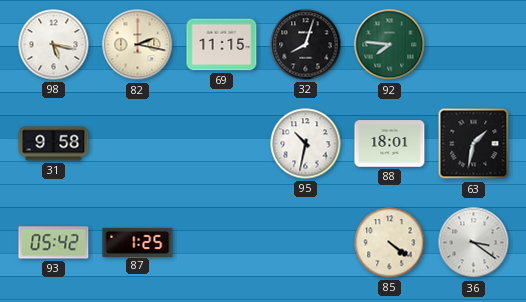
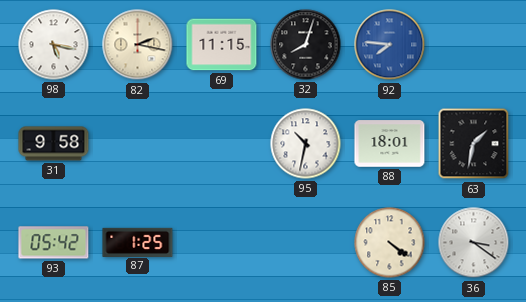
92 dial: green -> blue (390, 45)
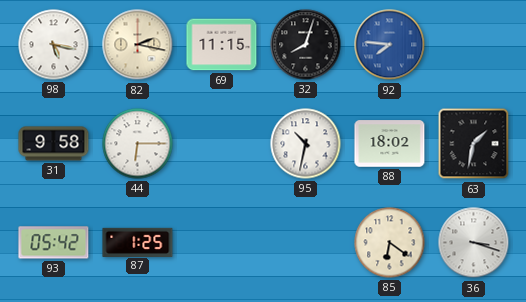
44: none -> 6:15 (138, 144)
88: 18:01 -> 18:02 (390, 144)
85: 4:21 -> 6:21 (390, 243)
36: 3:21 -> 3:18 (474, 243)
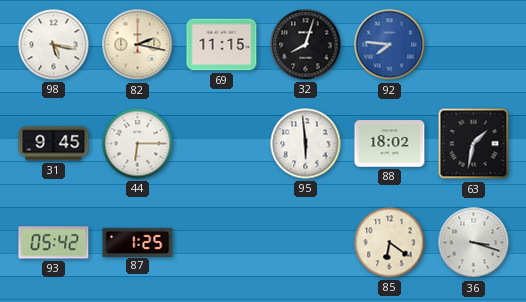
31: 9:58 -> 9:45 (54, 144)
95: 10:32 -> 5:59 (306, 144)
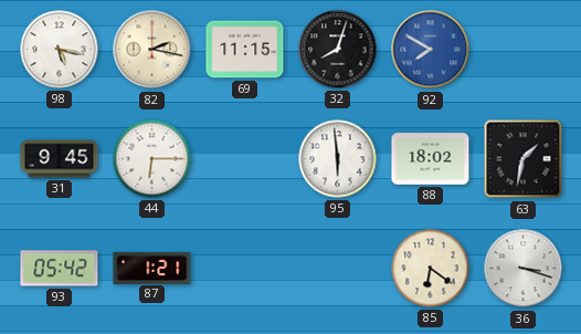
92: 7:46 -> 7:50 (431, 50)
87: 1:25 -> 1:21 (152, 268)
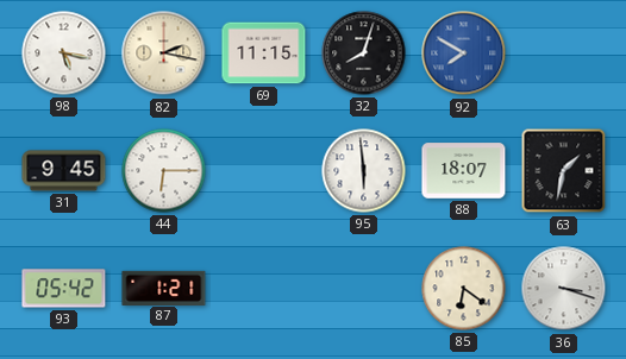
88: 18:02 -> 18:07 (464, 171)
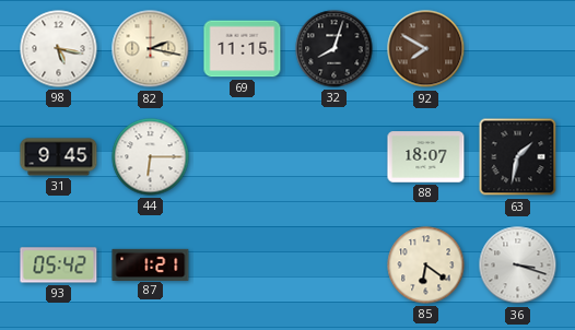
92 dial: blue -> brown (426, 49)
95: 5:59 -> none (364, 171)
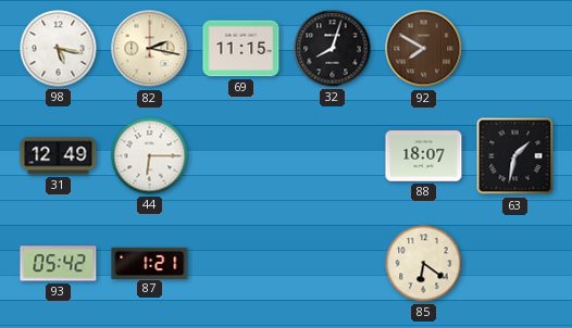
31: 9:45 -> 12:49 (59, 156)
36: 3:18 -> none (518, 266)
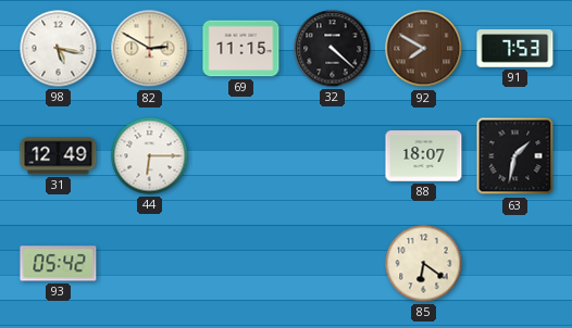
82: 2:17 -> 2:50 (150, 49)
32: 8:03 -> 4:22 (333, 49)
91: none -> 7:53 (515, 49)
87: 1:21 -> none (150, 263)
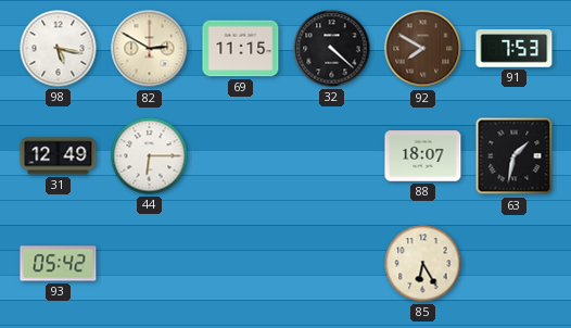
85: 6:21 -> 6:25 (423, 264)
